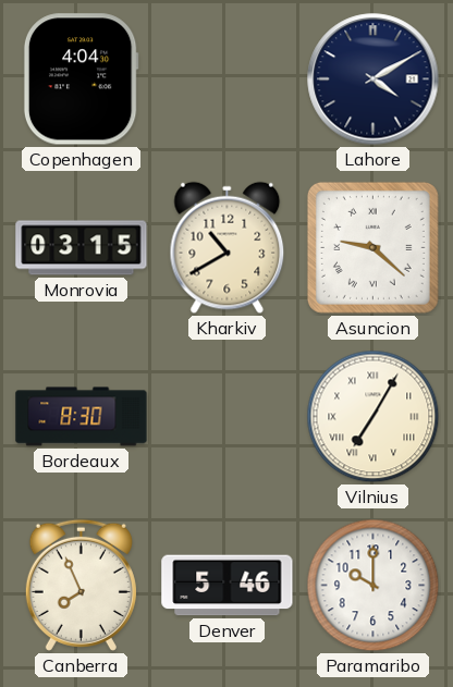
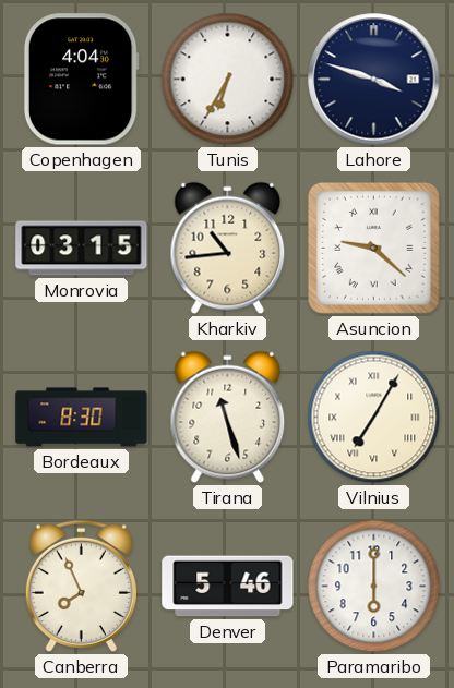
Tunis: none -> 6:35 (228, 80)
Lahore: 4:10 -> 3:48 (374, 80)
Kharkiv: 10:40 -> 10:44 (228, 249)
Tirana: none -> 11:27 (228, 418)
Paramaribo: 10:00 -> 6:00 (374, 587)
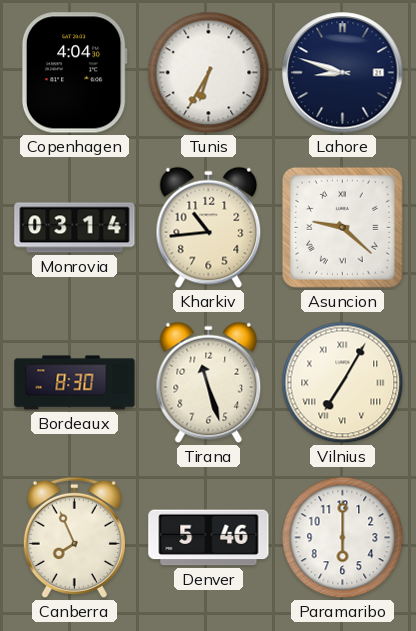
Lahore: 3:48 -> 8:48 (343, 73)
Monrovia: 03:15 -> 03:14 (75, 228)
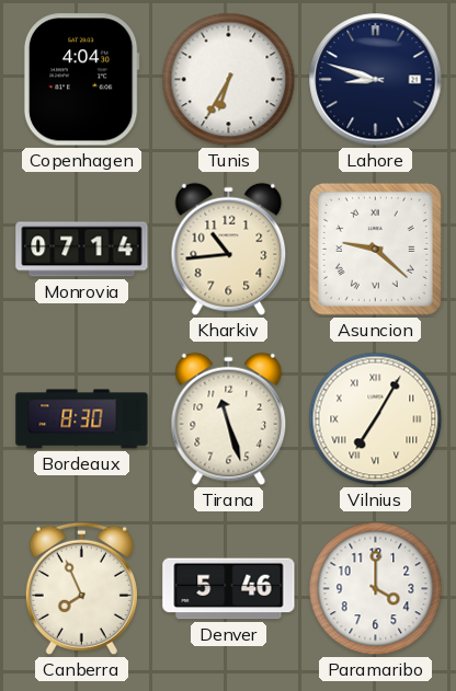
Monrovia: 03:14 -> 07:14 (82, 250)
Paramaribo: 6:00 -> 4:00 (376, 589)
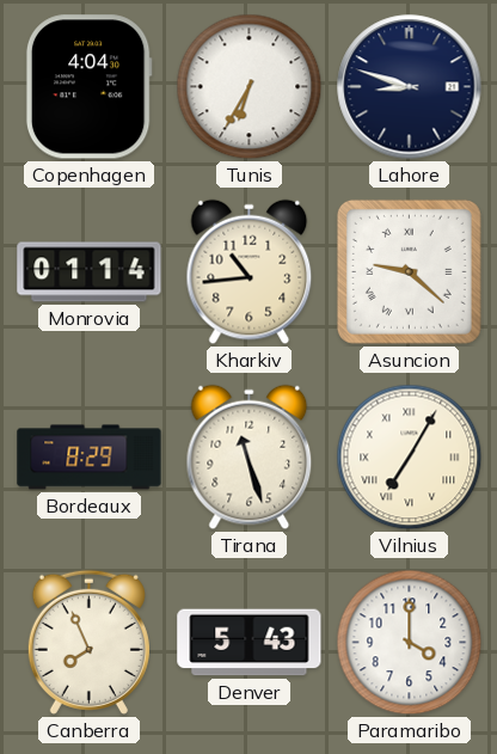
Monrovia: 07:14 -> 01:14 (90, 272)
Bordeaux: 8:30 -> 8:29 (90, 458)
Denver: 5:46 -> 5:43 (250, 643)
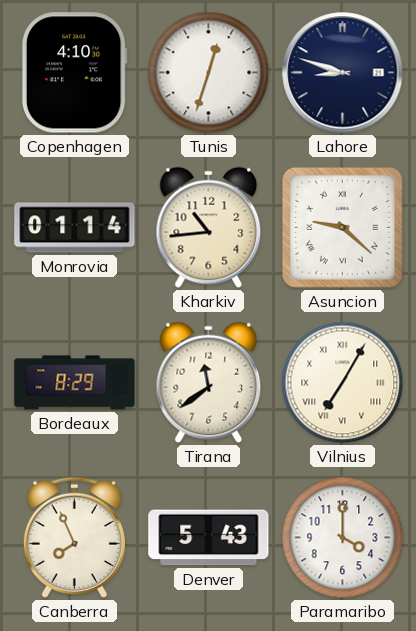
Copenhagen: 4:04 -> 4:10 (74, 73)
Tunis: 6:35 -> 12:33 (209, 73)
Tirana: 11:27 -> 11:39 (209, 383)
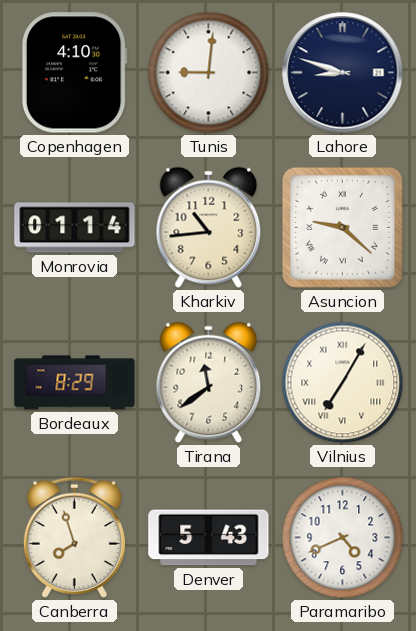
Tunis: 12:33 -> 9:01 (209, 73)
Canberra: 7:56 -> 7:57 (74, 537)
Paramaribo: 4:00 -> 4:41 (343, 538)
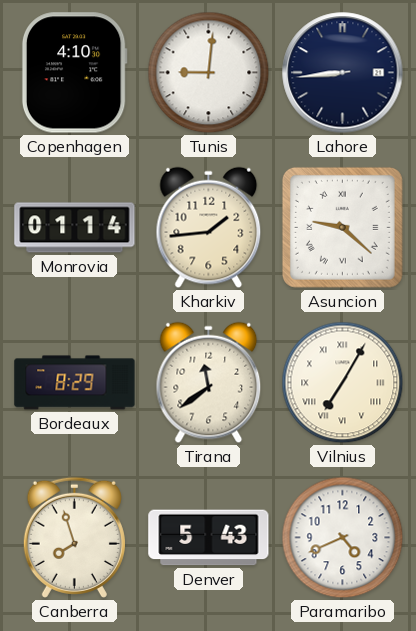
Lahore: 8:48 -> 8:44 (343, 73)
Kharkiv: 10:44 -> 1:44 (209, 228)
